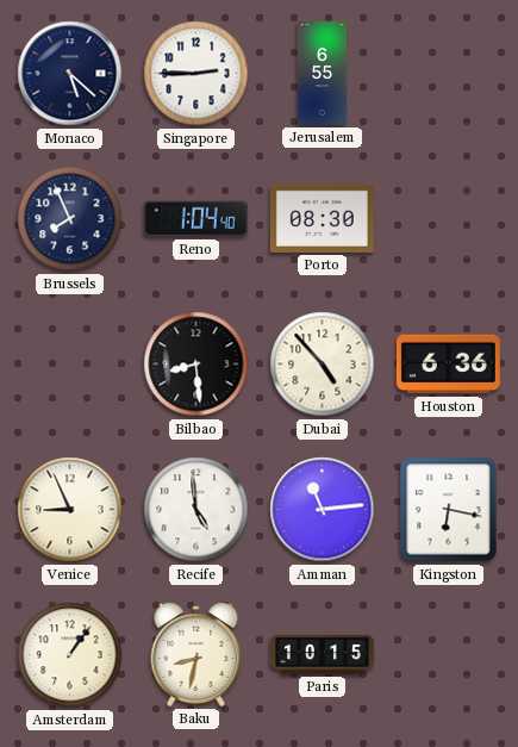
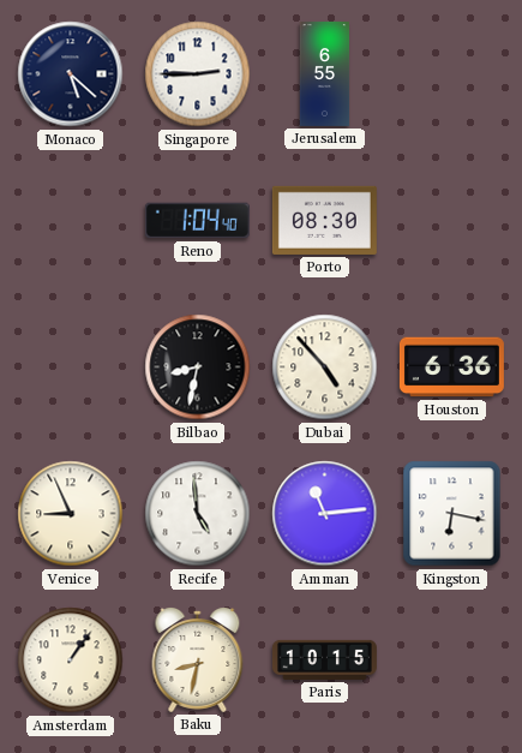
Brussels: 7:56 -> none (70, 219)
Bilbao: 8:29 -> 8:32 (198, 367)
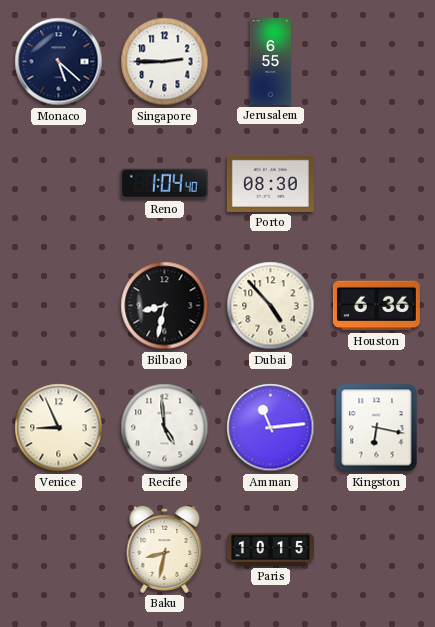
Amsterdam: 1:06 -> none (71, 661)
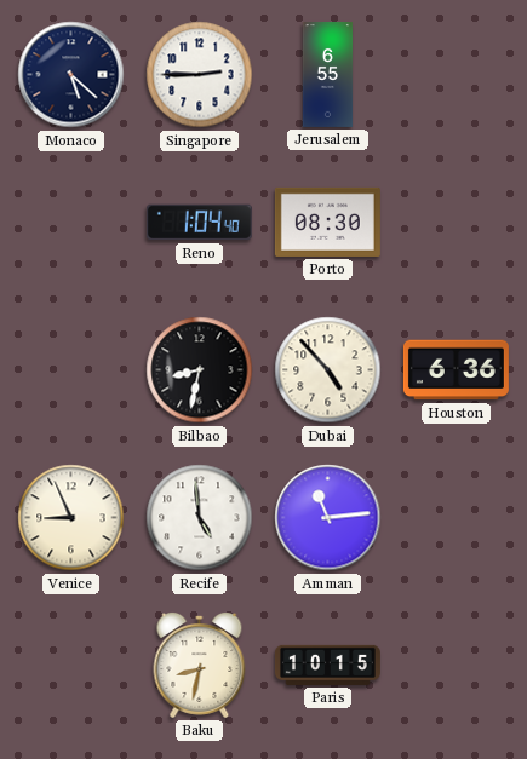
Kingston: 6:17 -> none (377, 428)
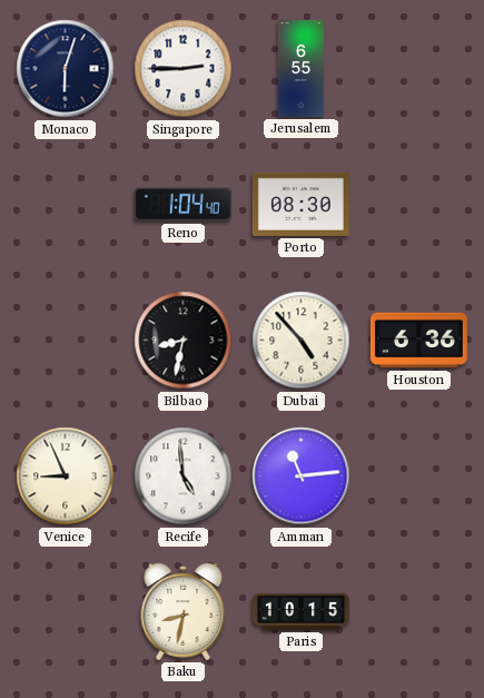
Monaco: 5:22 -> 6:03 (66, 69)
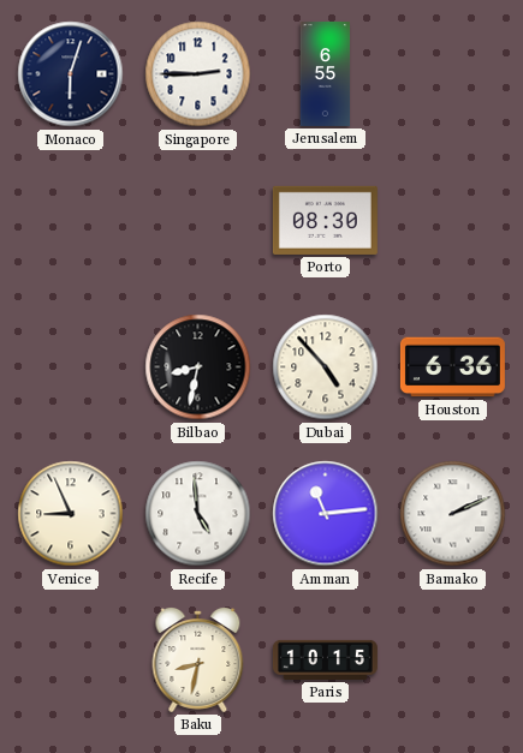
Reno: 1:04 -> none (182, 205)
Bamako: none -> 2:11 (453, 514)
